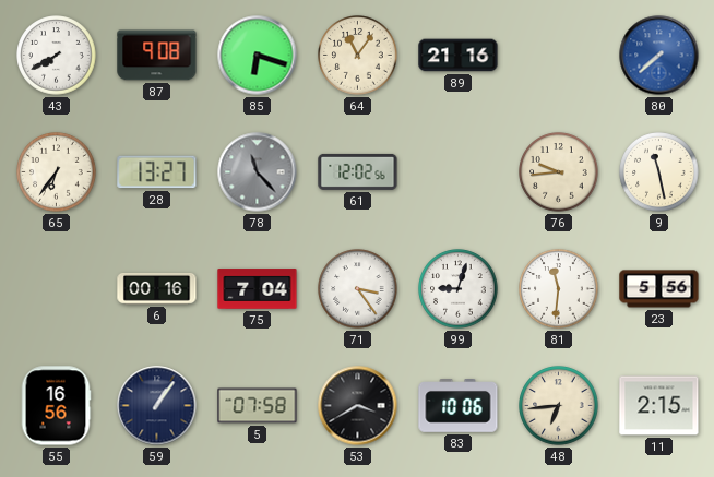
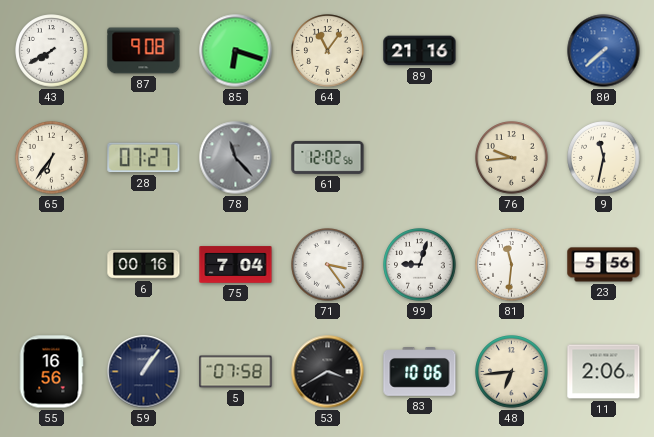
28: 13:27 -> 07:27 (144, 158)
9: 11:28 -> 11:32 (604, 158)
11: 2:15 -> 2:06 (604, 372)
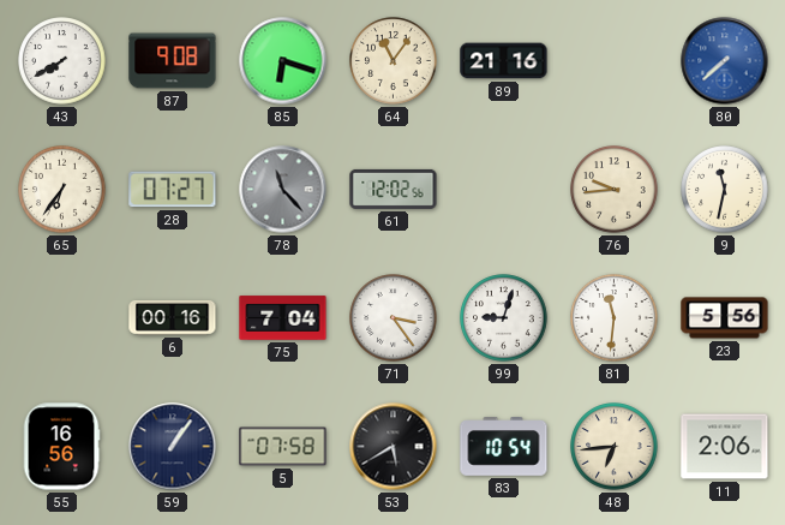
53: 3:40 -> 5:40 (394, 447)
83: 10:06 -> 10:54 (504, 447)
